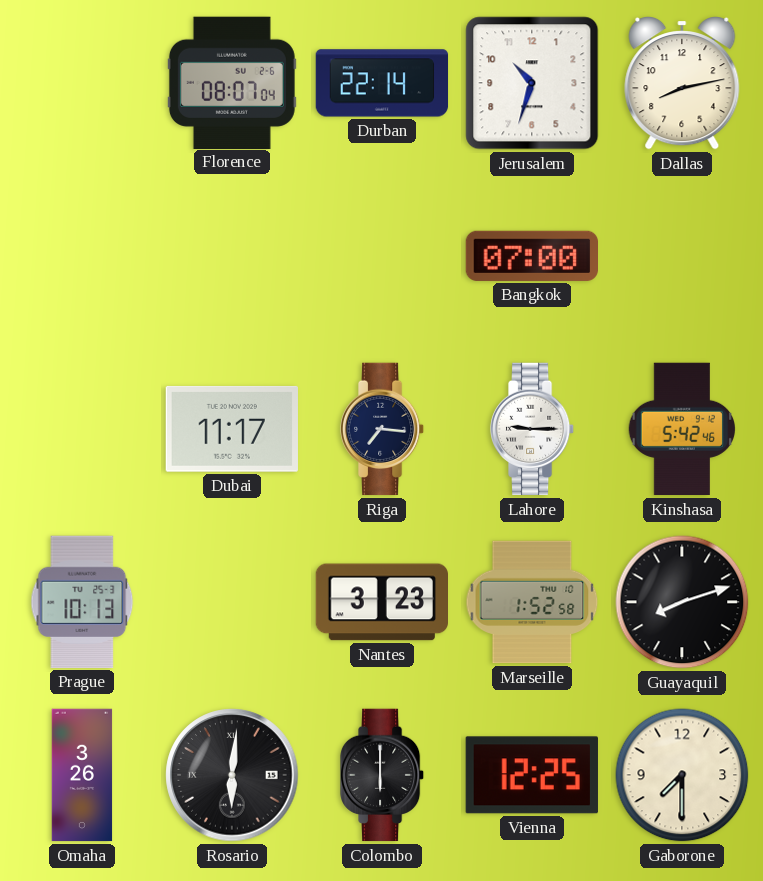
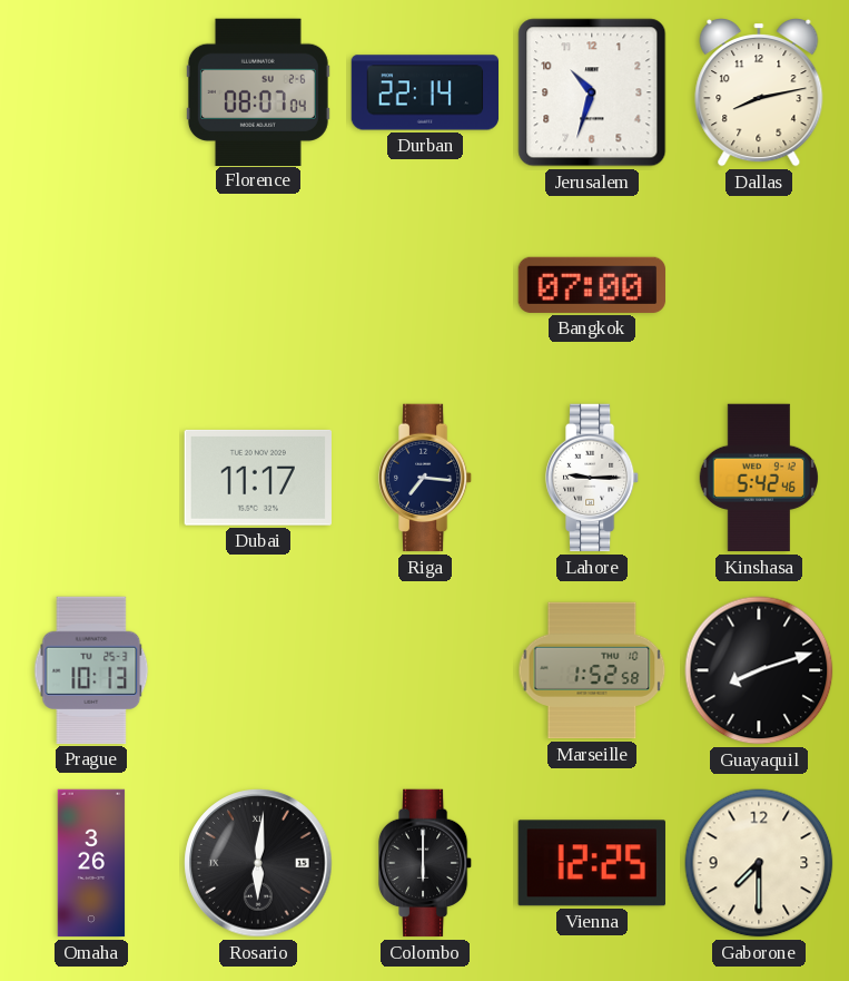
Nantes: 3:23 -> none (381, 602)
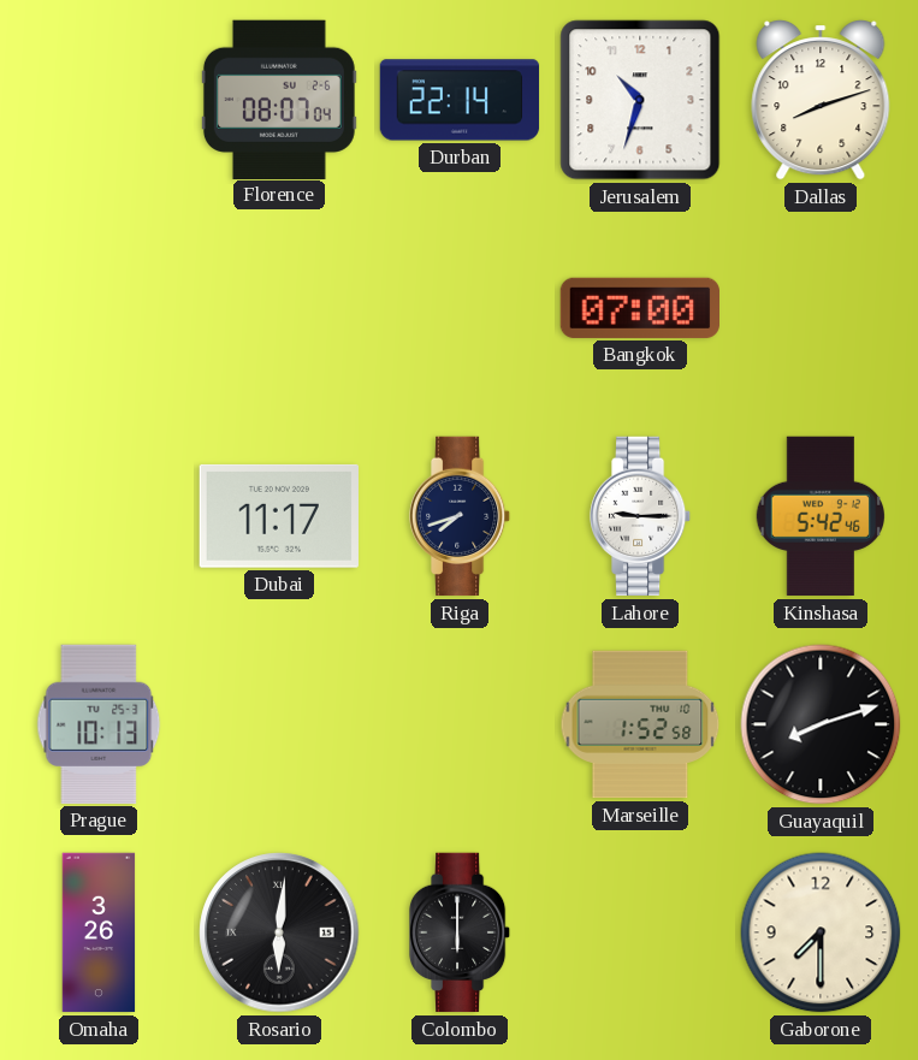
Dallas: 8:13 -> 8:12 (821, 101)
Riga: 7:16 -> 7:42 (460, 516)
Vienna: 12:25 -> none (592, 863)
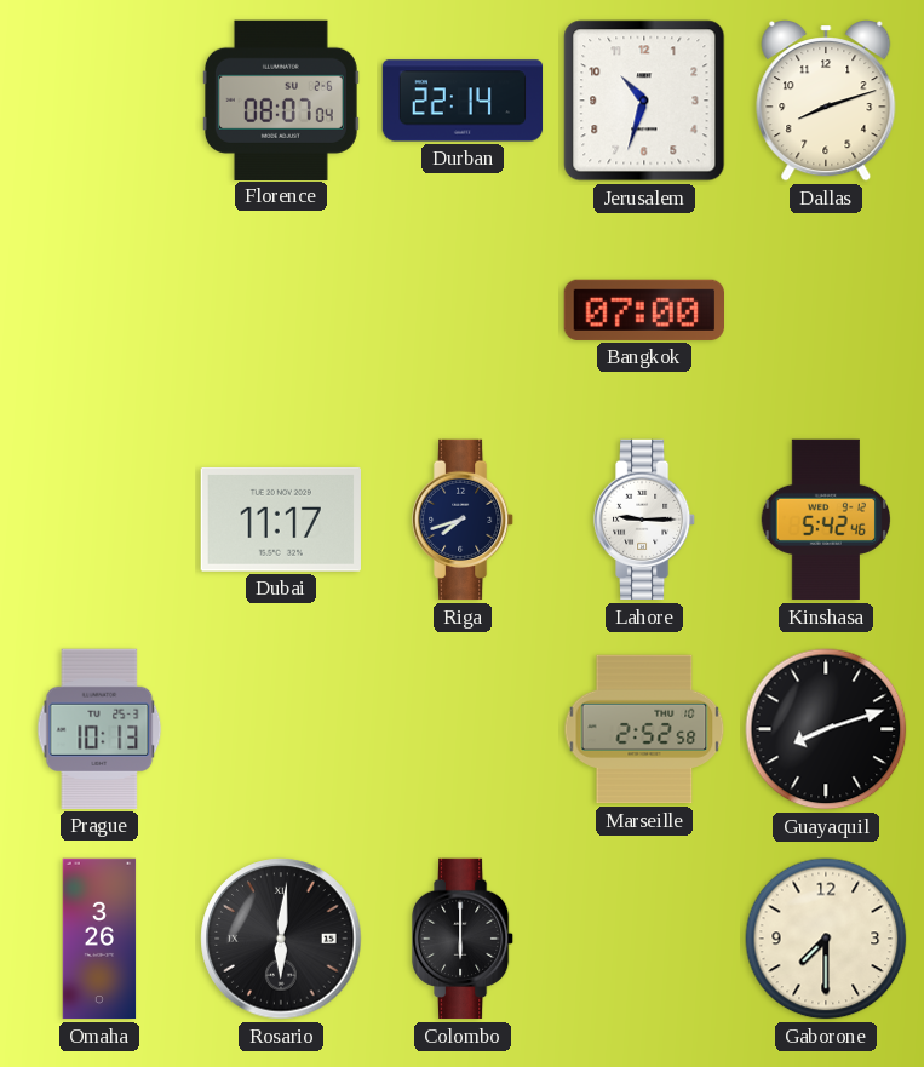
Marseille: 1:52 -> 2:52 (644, 729)
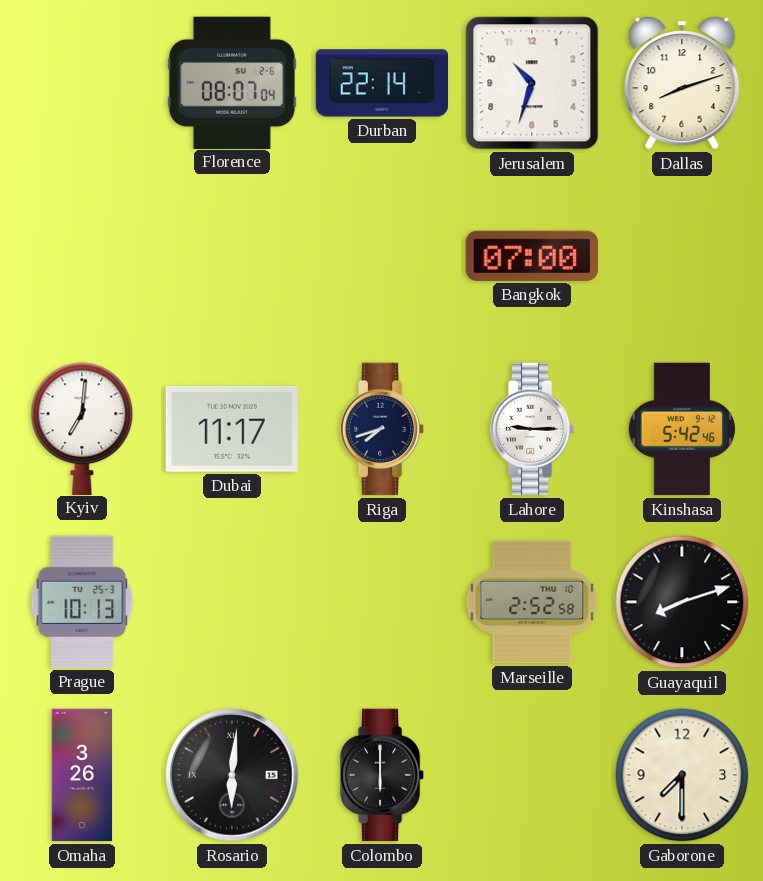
Kyiv: none -> 7:01 (82, 428)
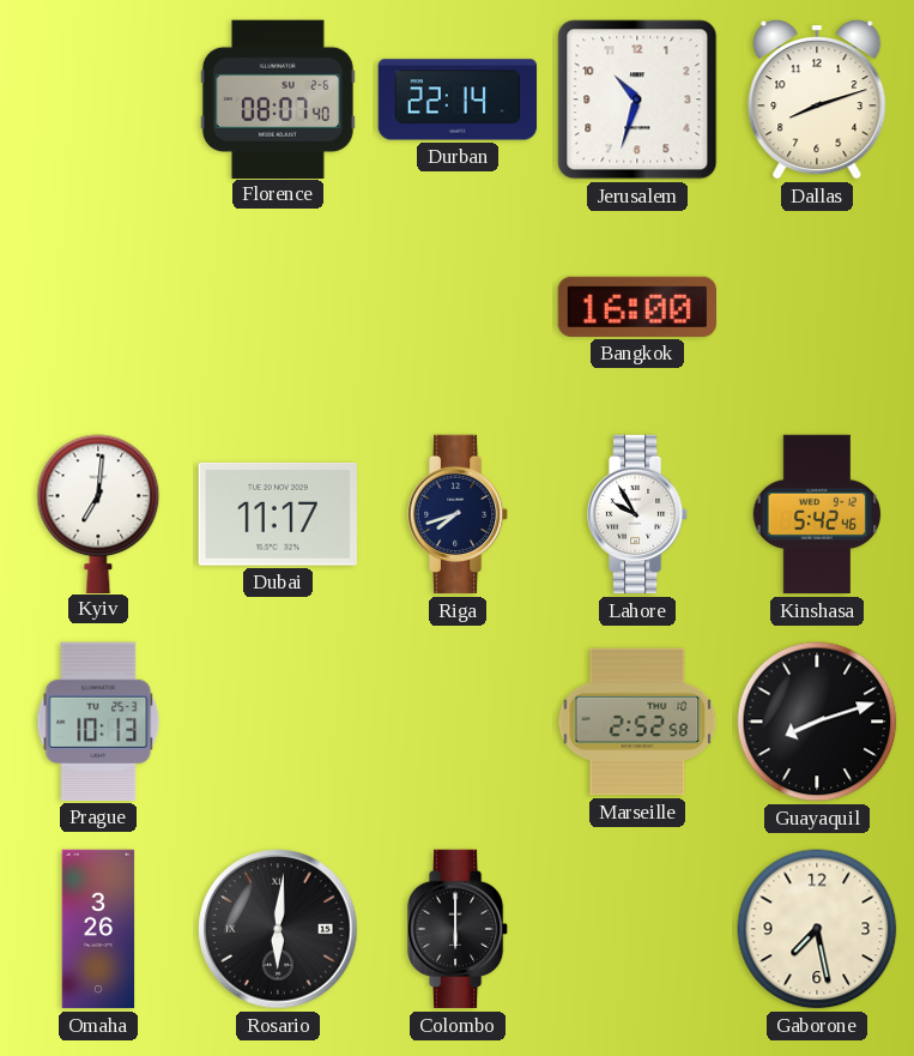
Florence: 08:07:04 -> 08:07:40 (278, 98)
Bangkok: 07:00 -> 16:00 (636, 307)
Lahore: 9:15 -> 9:55 (637, 514)
Gaborone: 7:30 -> 7:28 (817, 929)
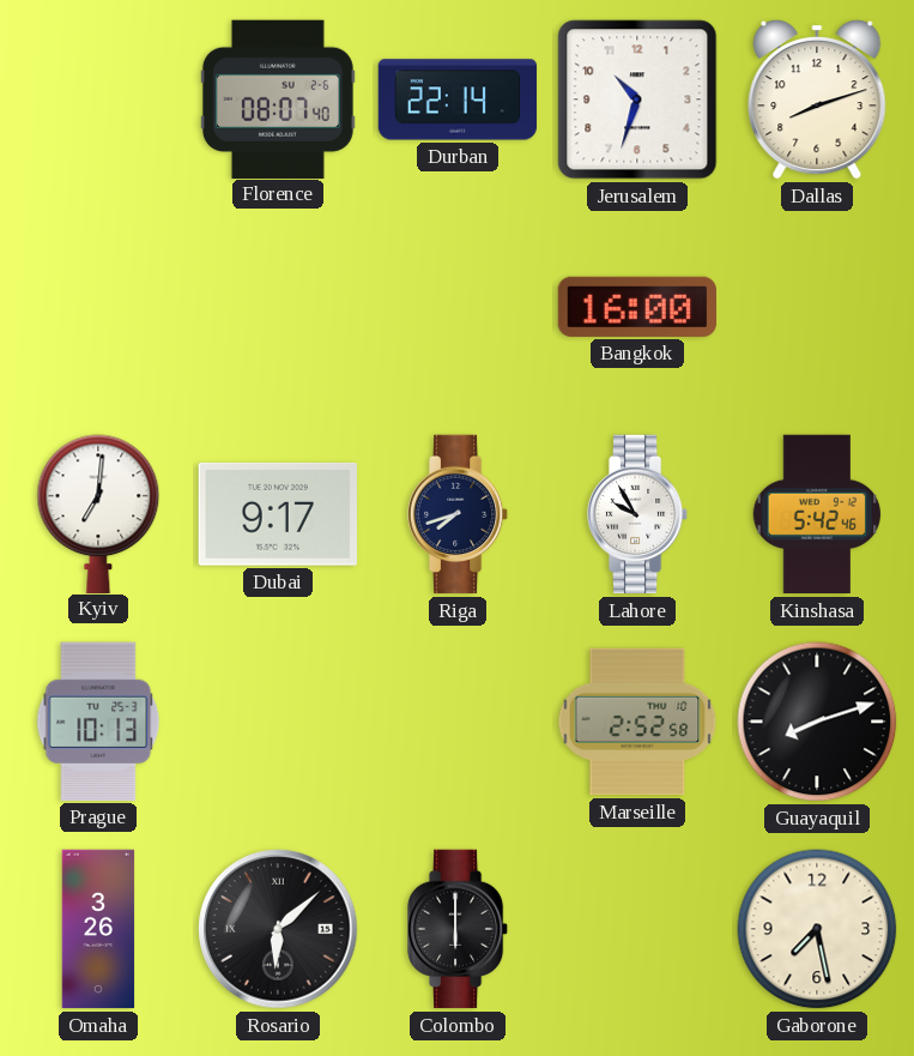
Dubai: 11:17 -> 9:17 (278, 514)
Rosario: 6:01 -> 6:08 (278, 929)
